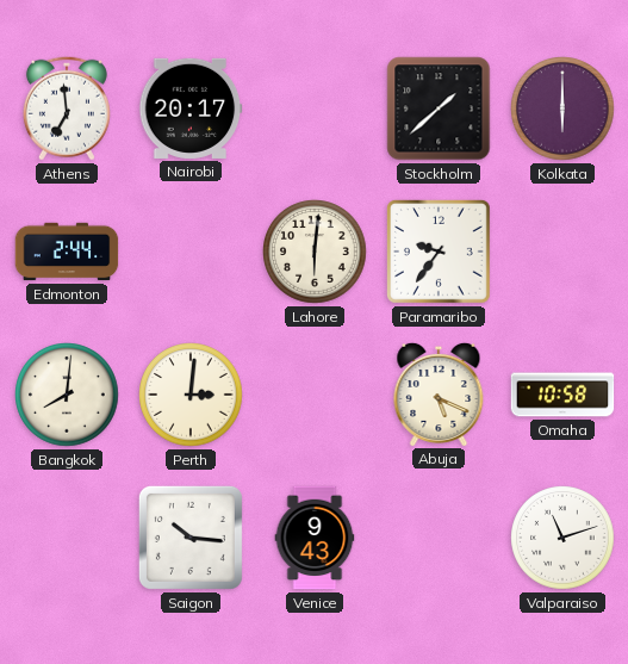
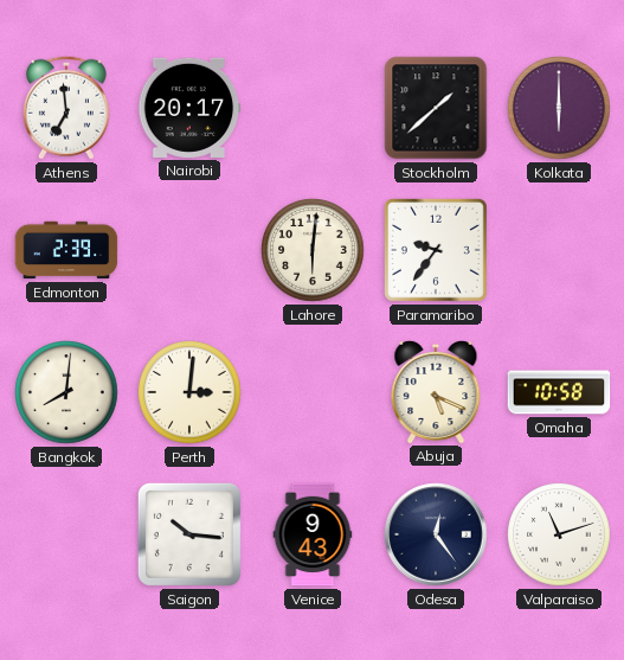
Edmonton: 2:44 -> 2:39 (66, 250)
Odesa: none -> 12:24 (436, 534)
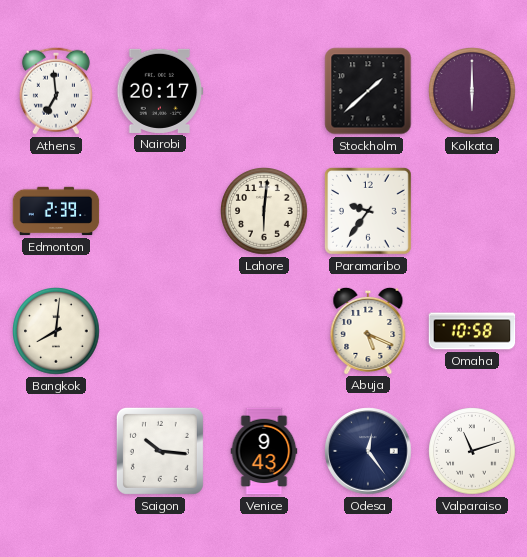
Perth: 3:01 -> none (189, 392)
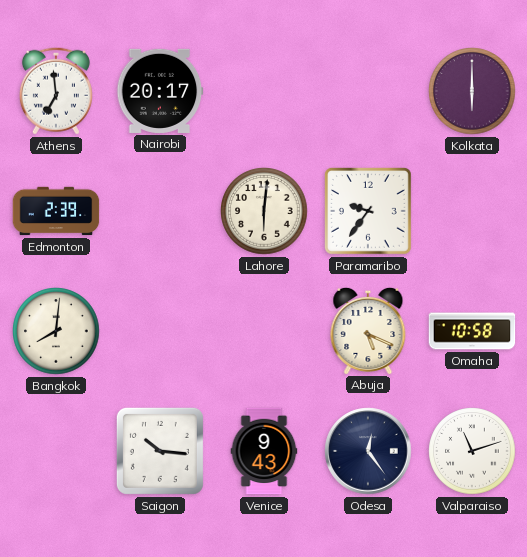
Stockholm: 1:38 -> none (368, 91)
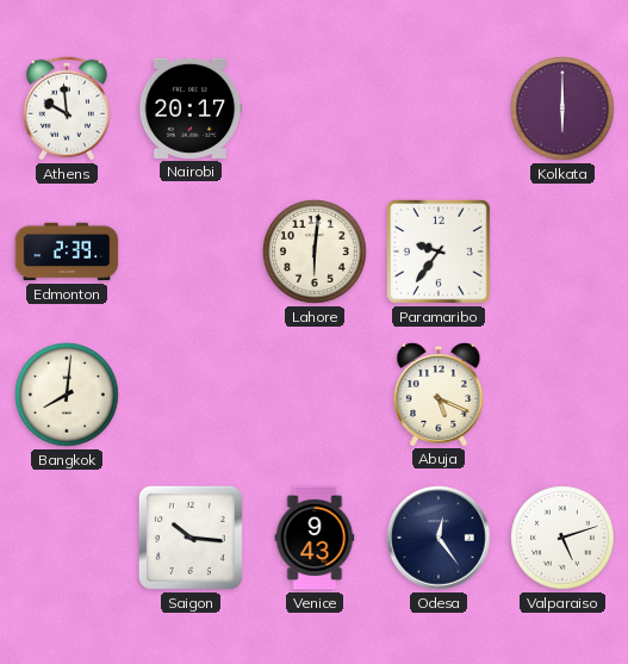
Athens: 6:59 -> 9:59 (67, 108)
Omaha: 10:58 -> none (472, 331)
Valparaiso: 11:12 -> 5:12 (562, 538)
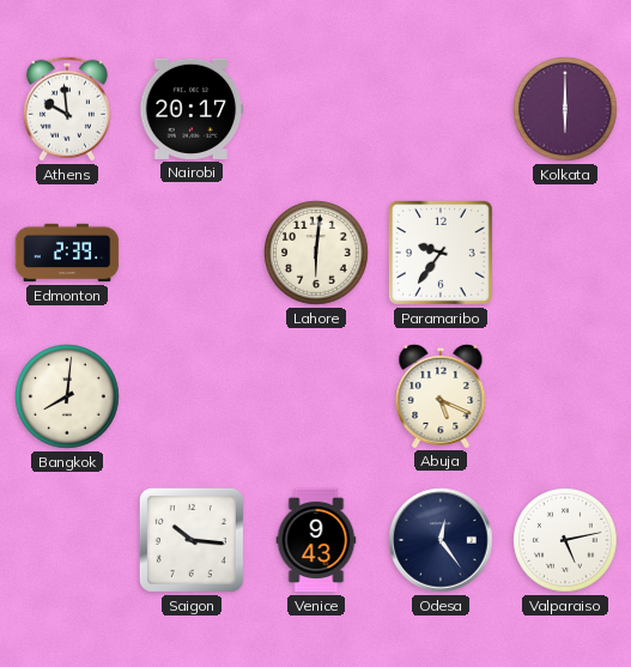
Valparaiso: 5:12 -> 5:13 (565, 540)
